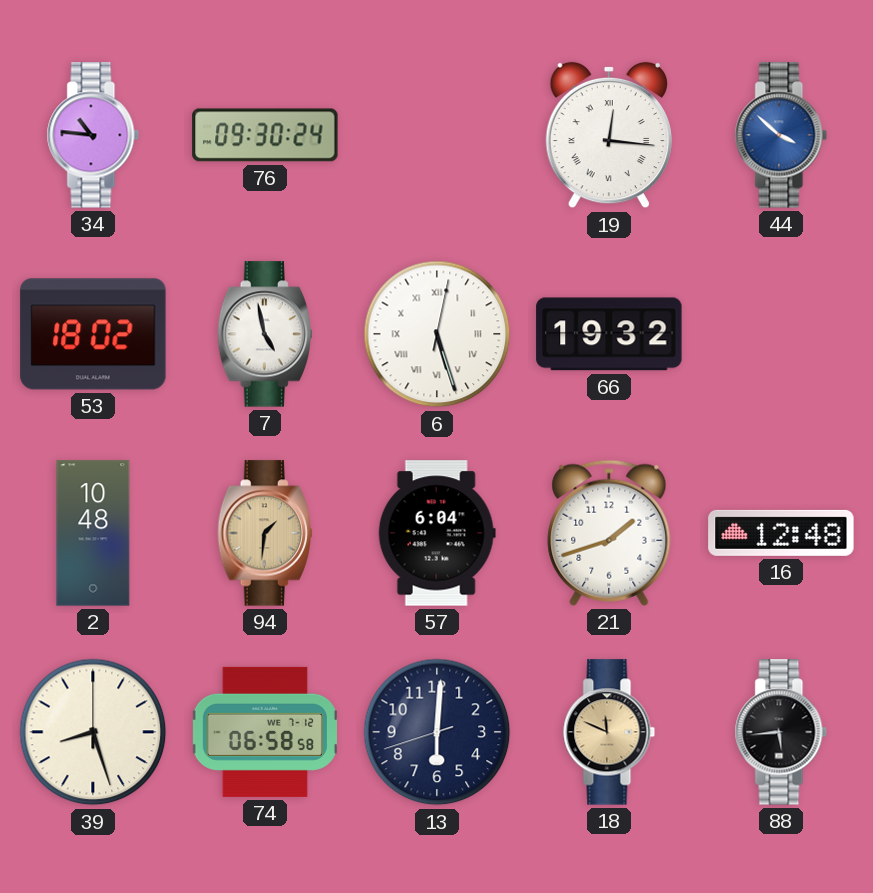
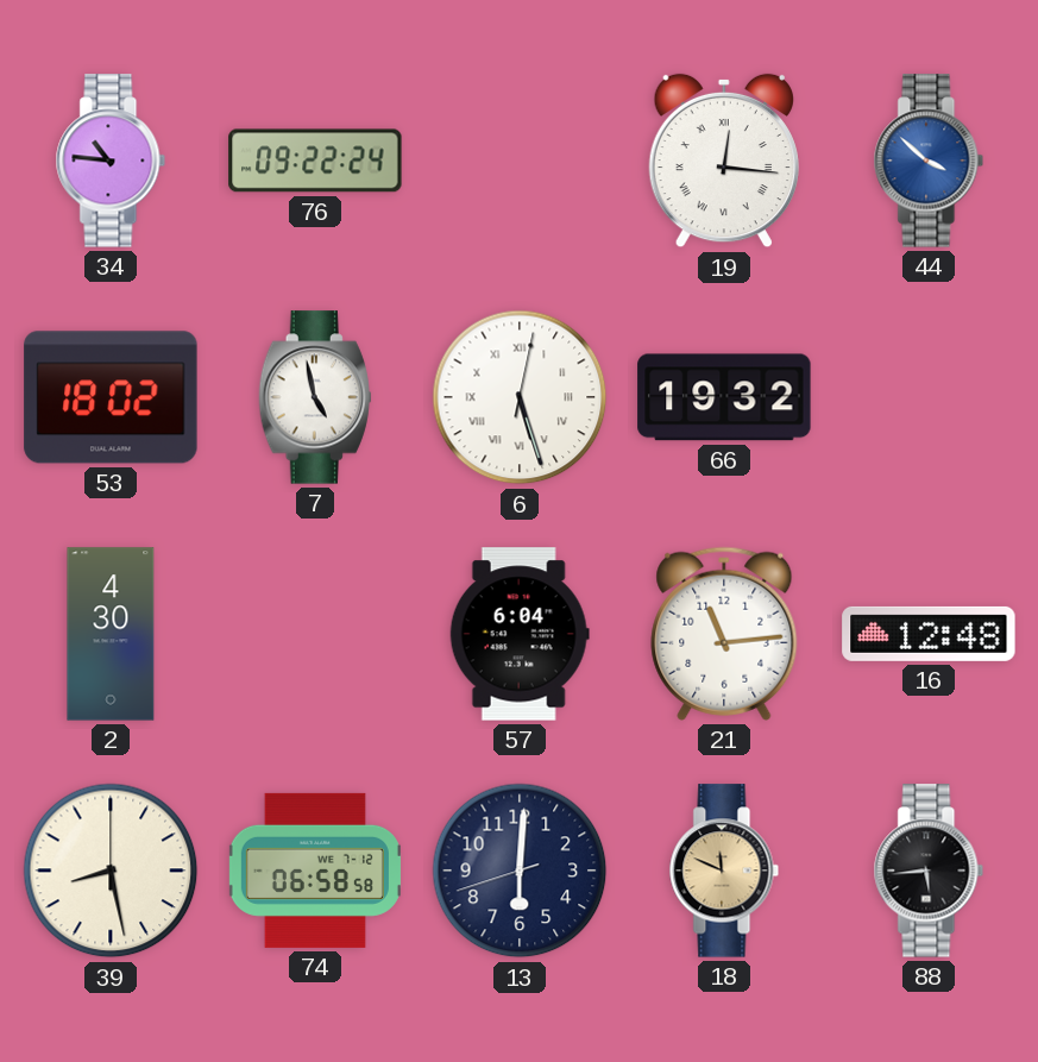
76: 09:30 -> 09:22 (315, 161)
2: 10:48 -> 4:30 (111, 634)
94: 1:31 -> none (265, 533)
21: 1:42 -> 11:14 (724, 634)
39: 8:27 -> 8:28 (111, 871)
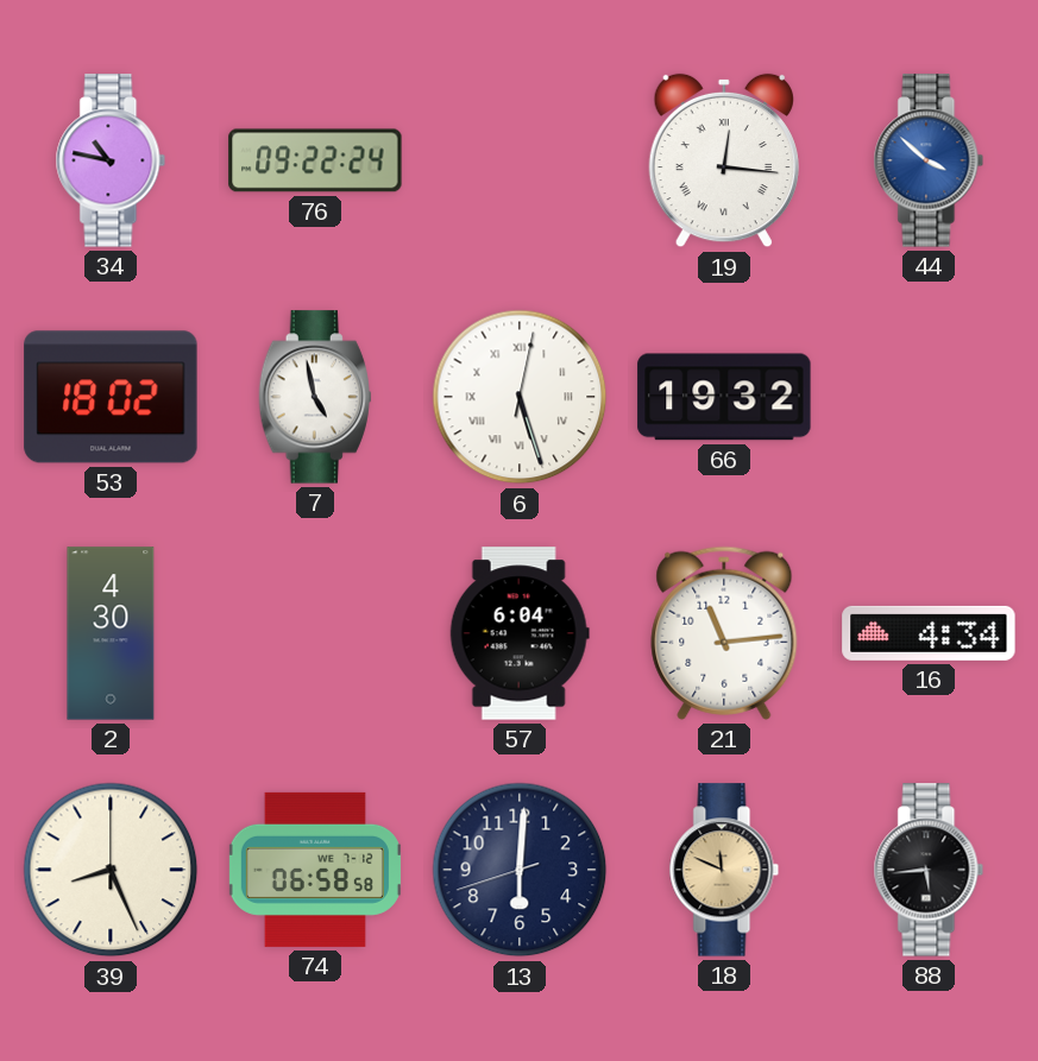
34: 10:46 -> 10:47 (111, 160)
16: 12:48 -> 4:34 (929, 633)
39: 8:28 -> 8:26 (111, 870)
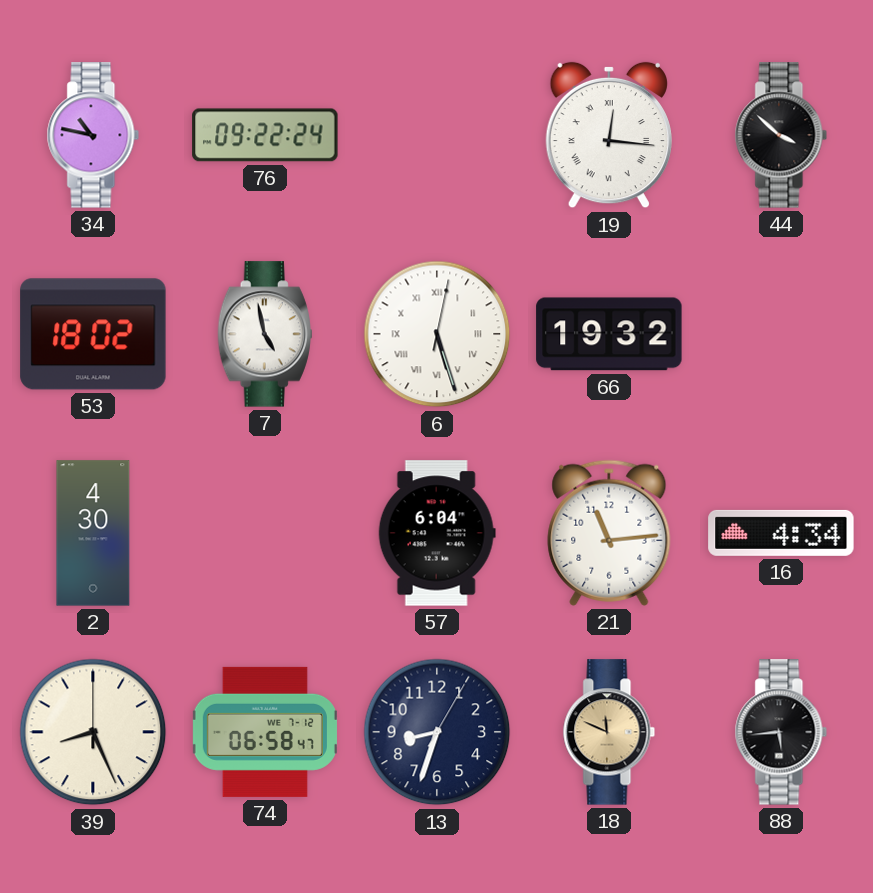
44 dial: blue -> black (781, 135)
74: 06:58:58 -> 06:58:47 (265, 732)
13: 6:00 -> 8:33 (437, 732)
